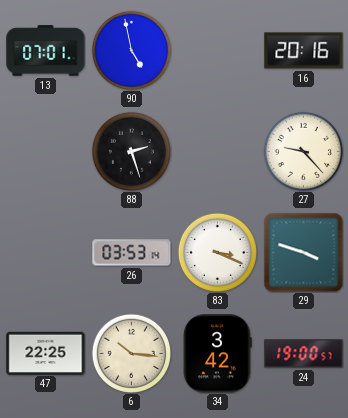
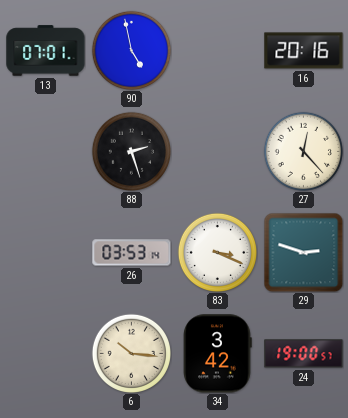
27: 9:23 -> 12:23 (303, 151)
29: 3:48 -> 2:48 (303, 252)
47: 22:25 -> none (46, 353)
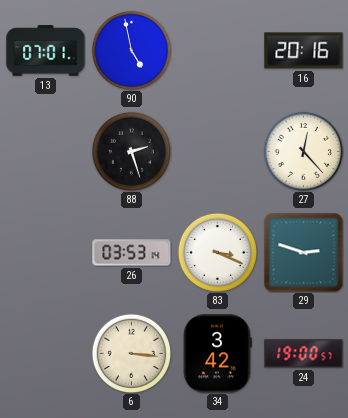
6: 10:16 -> 3:16 (131, 353)
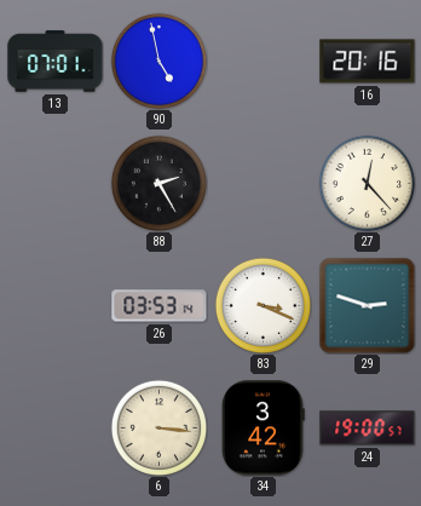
88: 2:27 -> 2:25 (158, 183)
